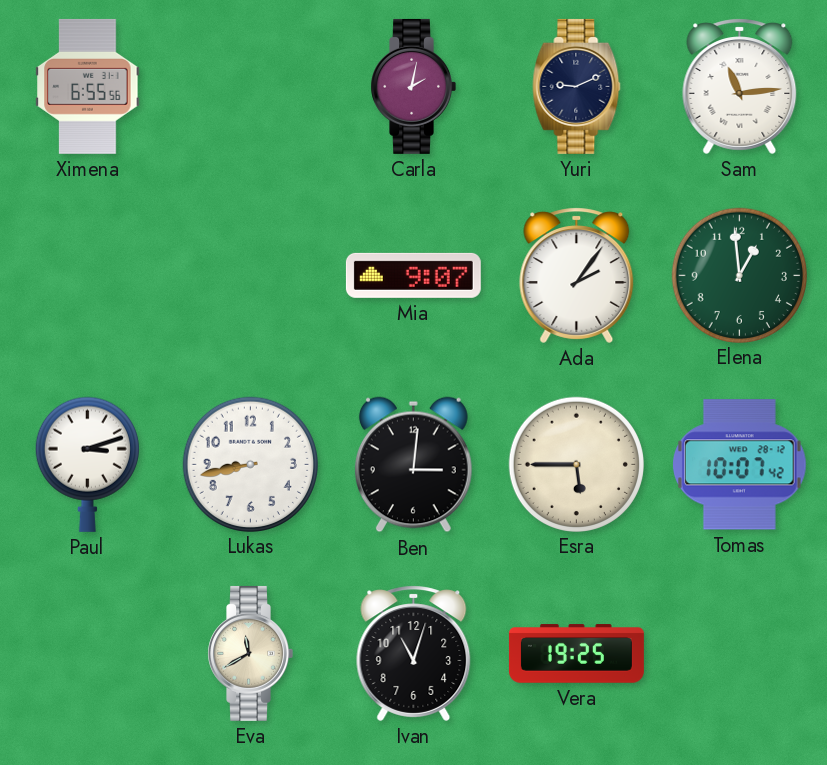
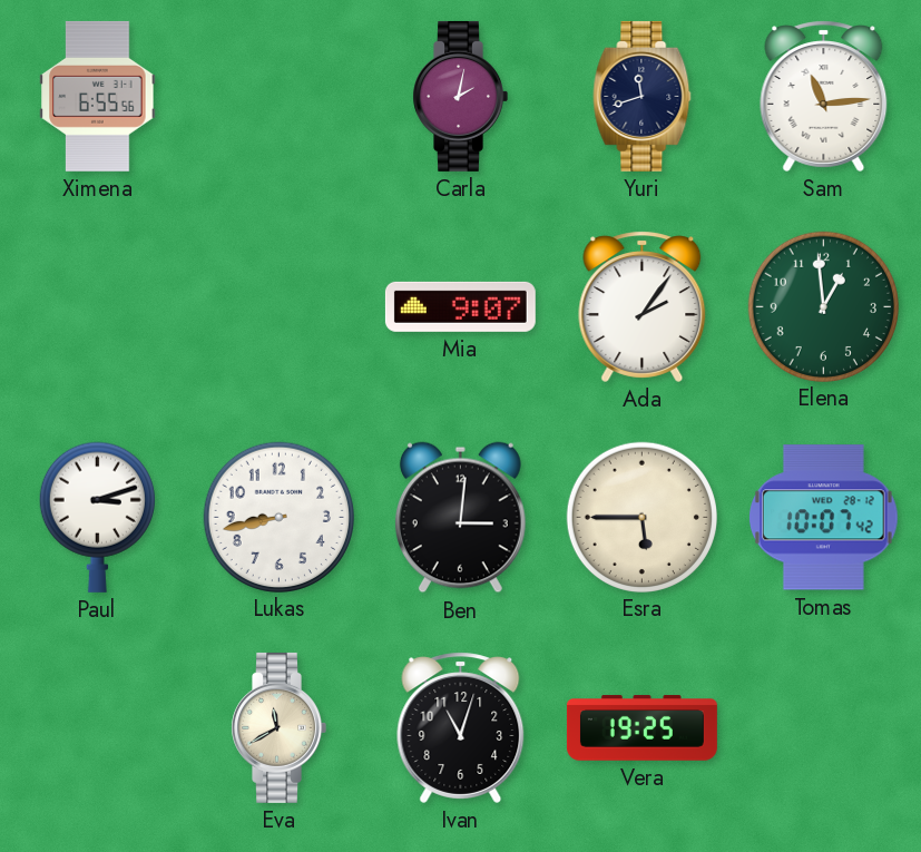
Yuri: 9:11 -> 11:42 (643, 96)
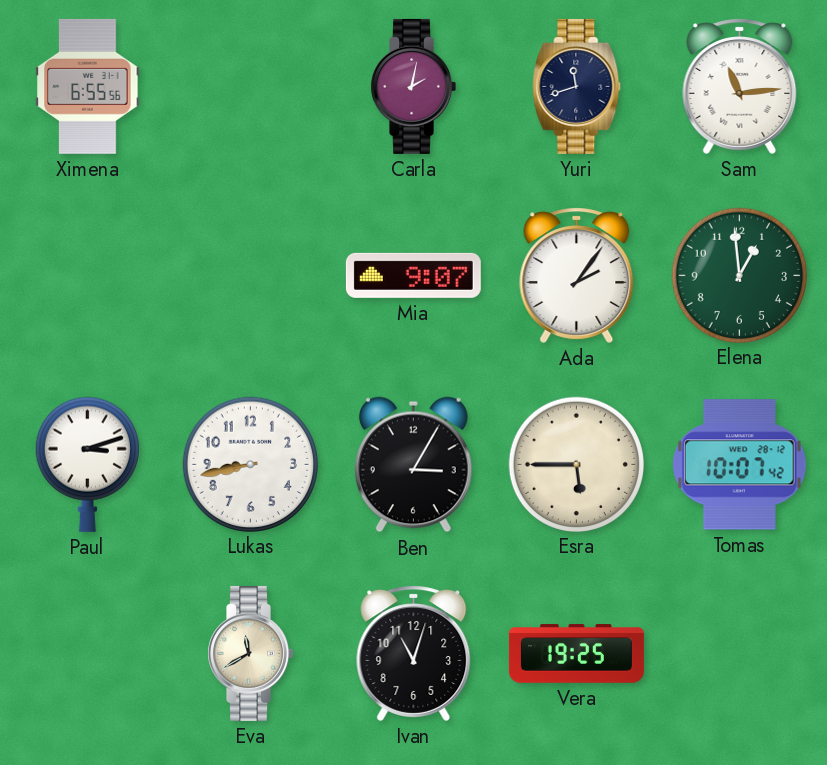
Ben: 3:01 -> 3:05 (413, 465)
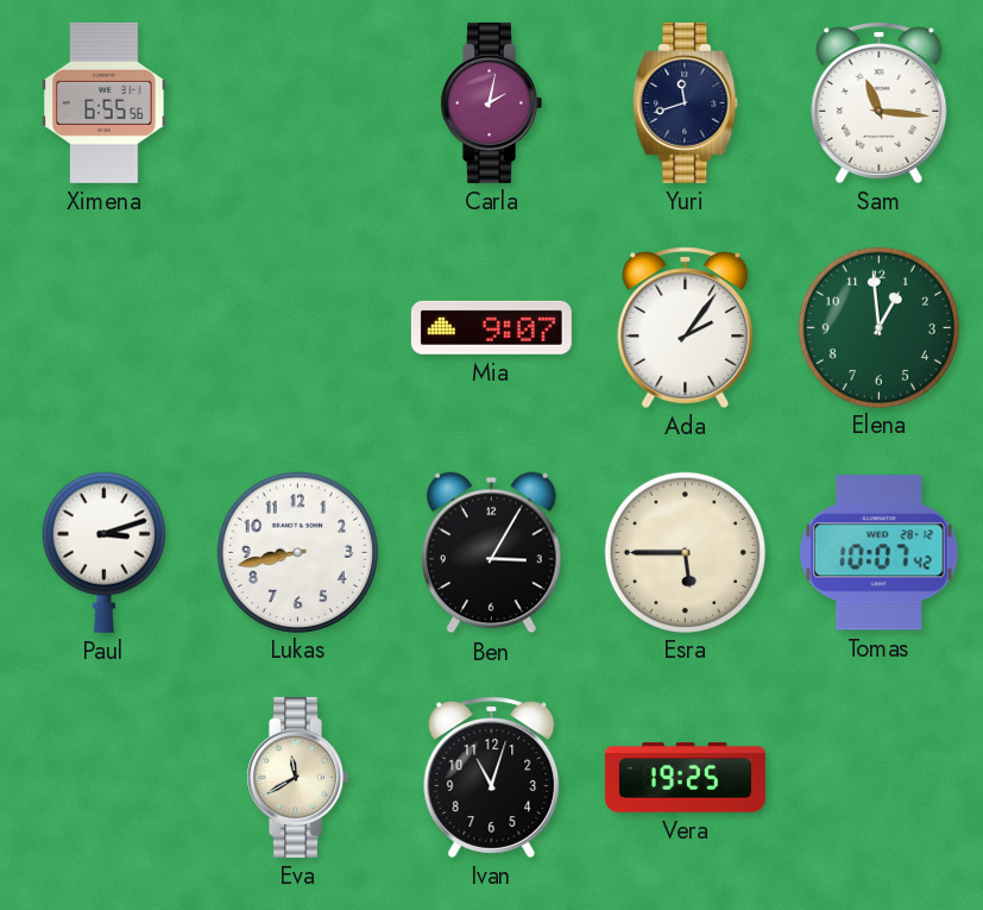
Sam: 11:14 -> 11:16 (880, 102)
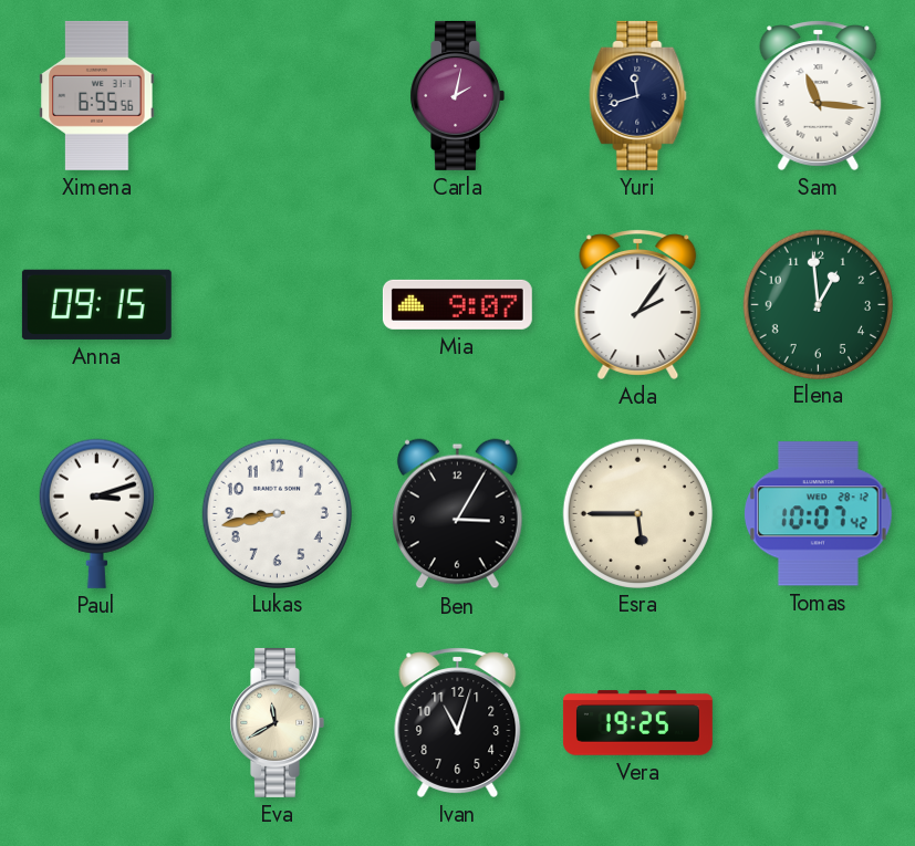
Anna: none -> 09:15 (96, 304)
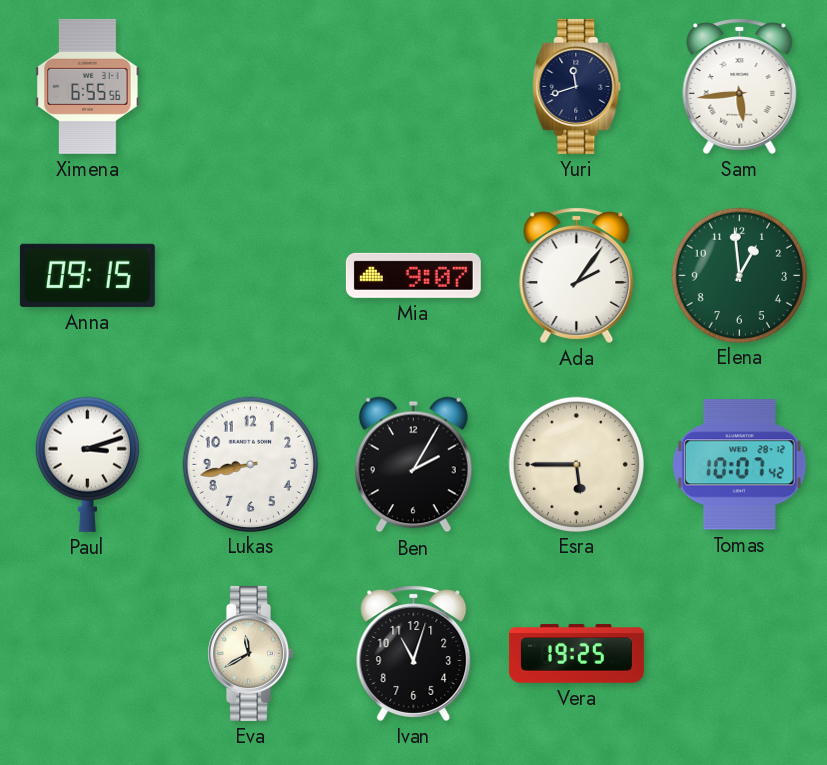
Carla: 2:02 -> none (457, 95)
Sam: 11:16 -> 5:44 (740, 86)
Ben: 3:05 -> 2:05 (413, 465)
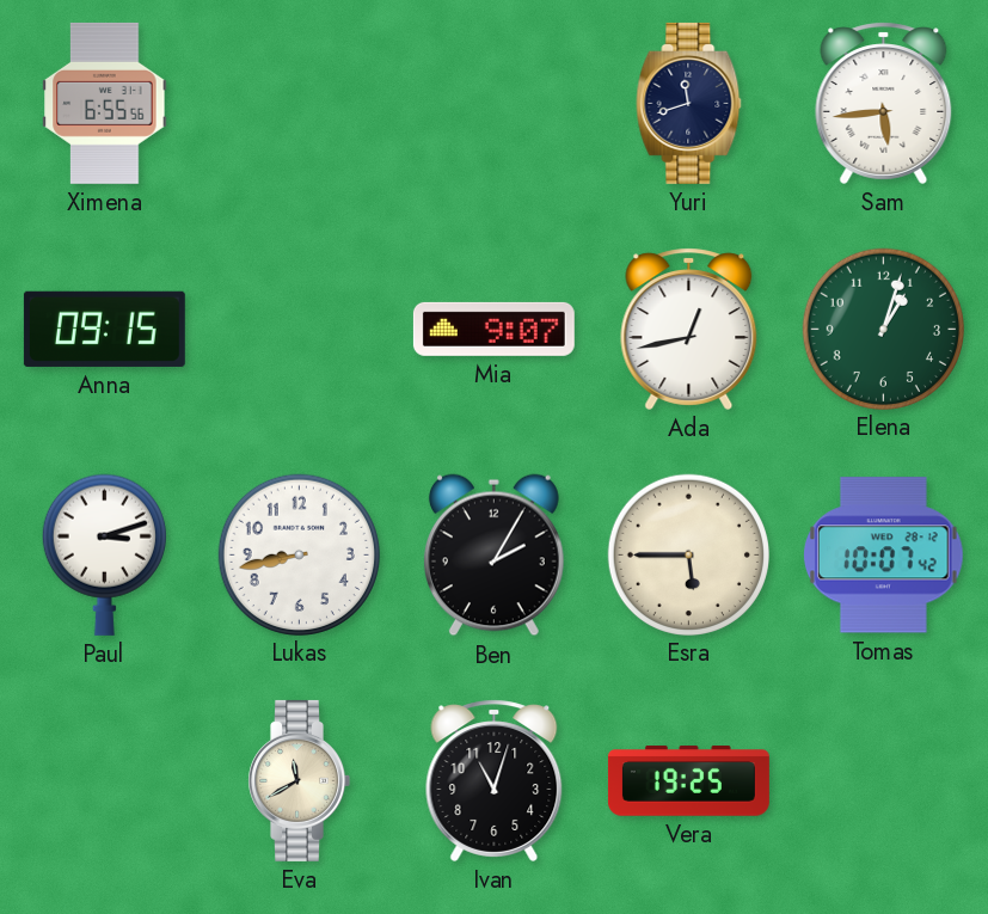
Ada: 2:06 -> 12:43 (689, 329)
Elena: 12:59 -> 1:03 (883, 329)
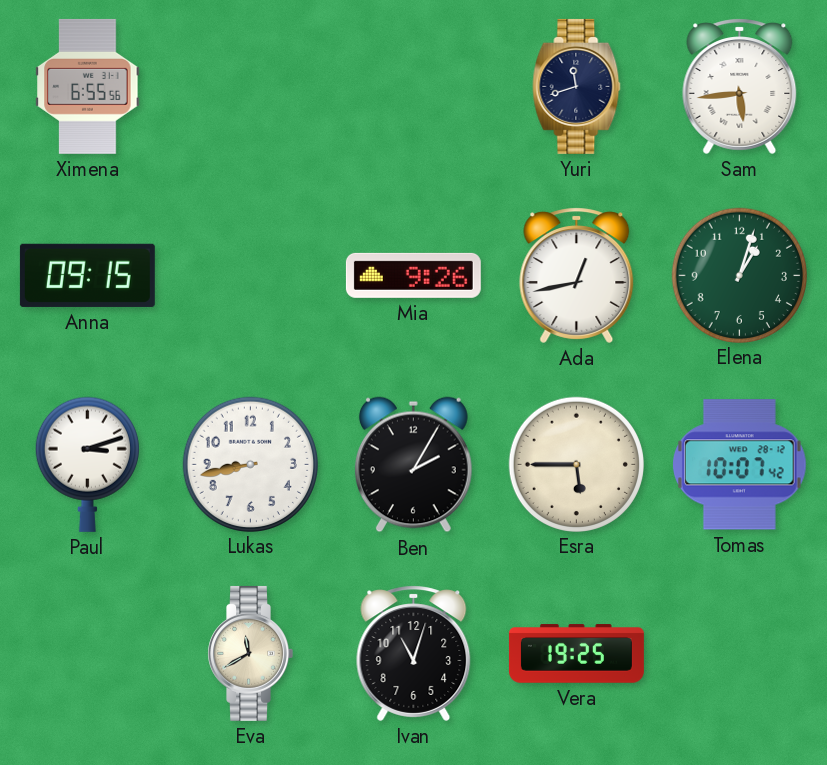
Mia: 9:07 -> 9:26 (413, 275)
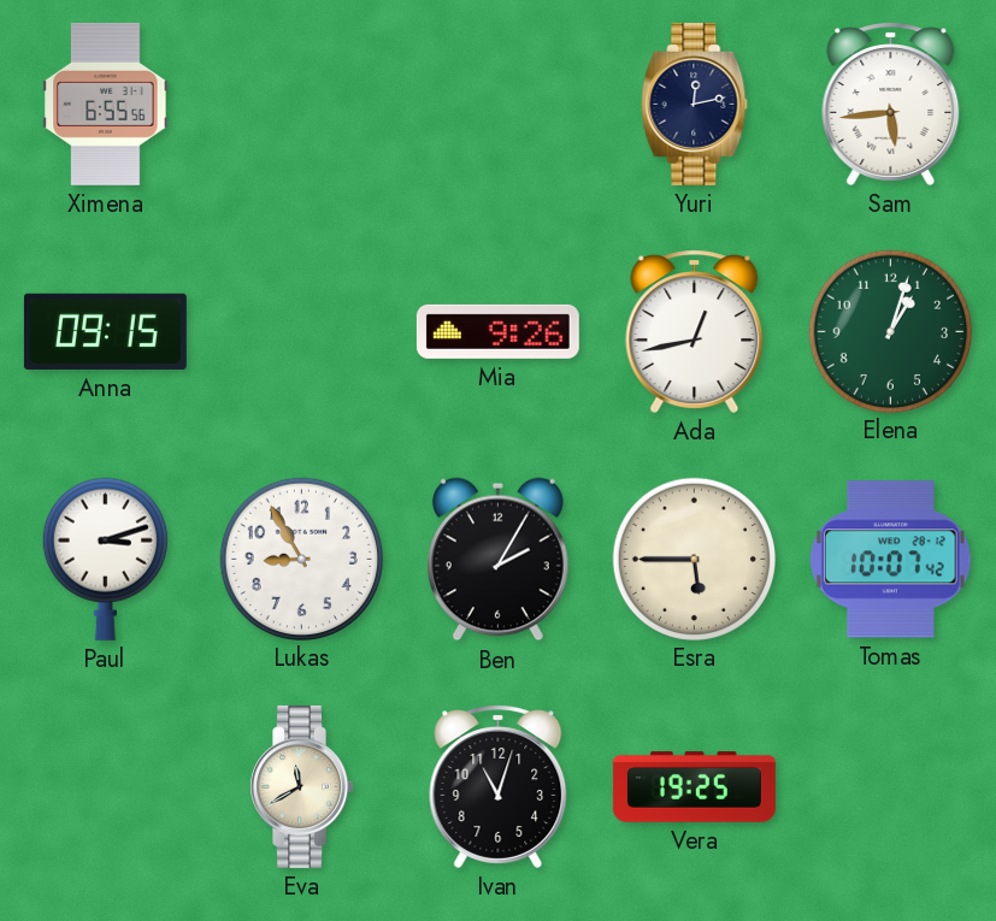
Yuri: 11:42 -> 12:13 (695, 104)
Lukas: 8:43 -> 8:55 (301, 559)
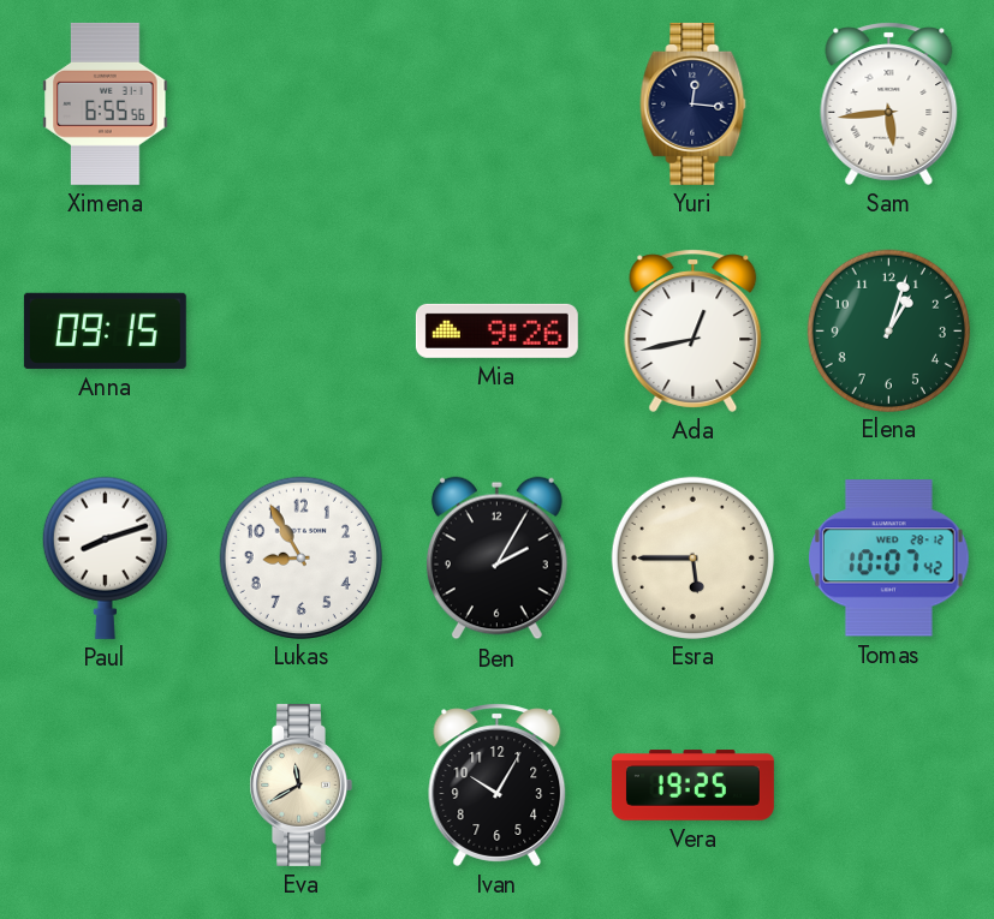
Yuri: 12:13 -> 12:16 (694, 103)
Paul: 3:12 -> 8:12 (105, 557)
Ivan: 11:03 -> 10:05 (498, 784)
